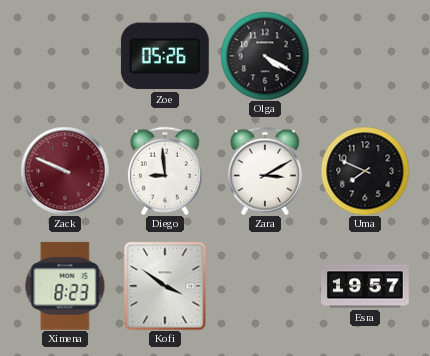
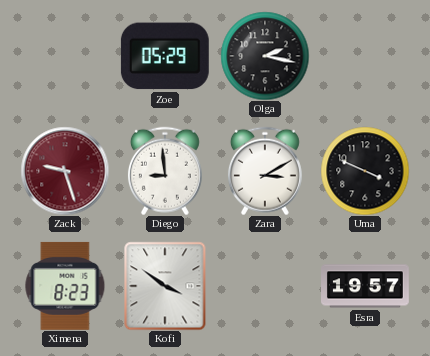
Zoe: 05:26 -> 05:29 (165, 56)
Olga: 4:20 -> 2:17 (265, 56)
Zack: 9:49 -> 9:27 (65, 171)
Uma: 7:49 -> 3:49 (365, 171)
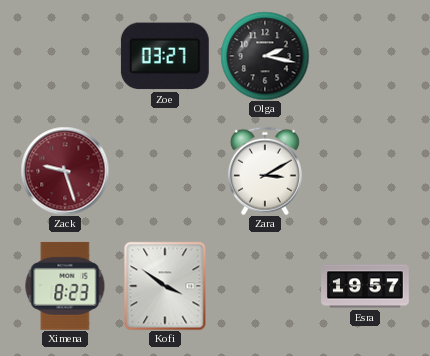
Zoe: 05:29 -> 03:27 (165, 56)
Diego: 8:59 -> none (165, 171)
Uma: 3:49 -> none (365, 171)
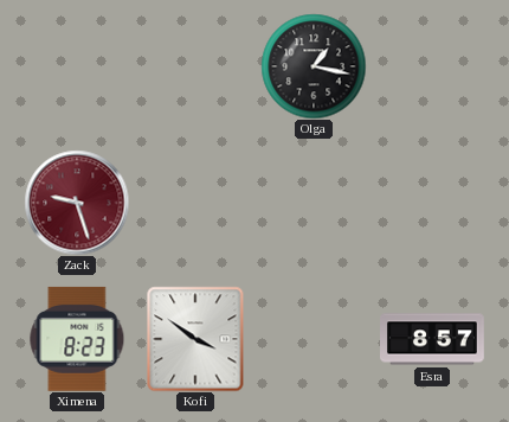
Zoe: 03:27 -> none (165, 56)
Olga: 2:17 -> 1:17 (314, 66)
Zara: 3:10 -> none (265, 171)
Esra: 19:57 -> 8:57 (433, 339)
